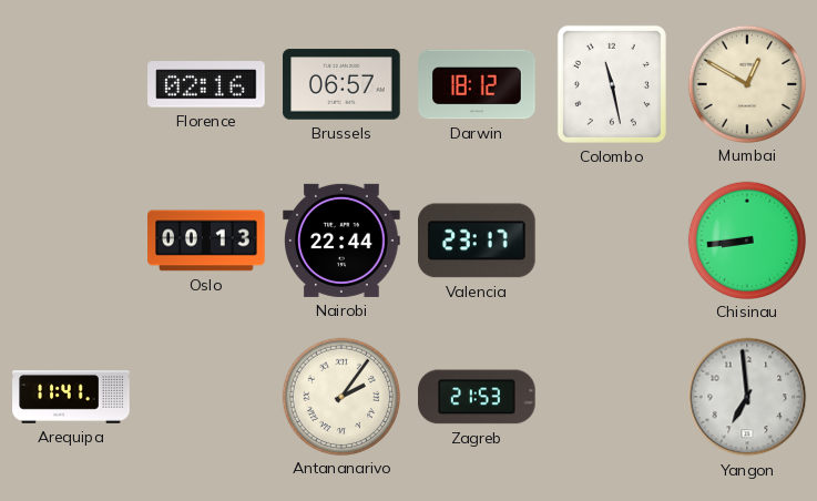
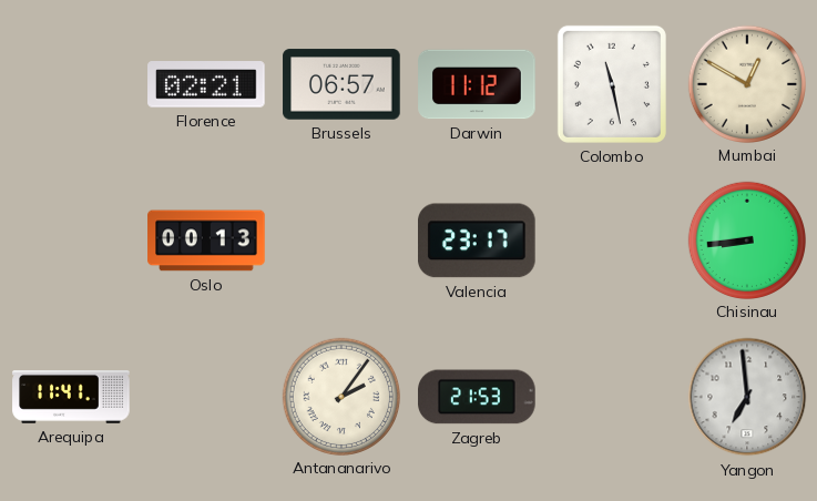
Florence: 02:16 -> 02:21 (206, 84)
Darwin: 18:12 -> 11:12 (477, 84)
Nairobi: 22:44 -> none (341, 241)
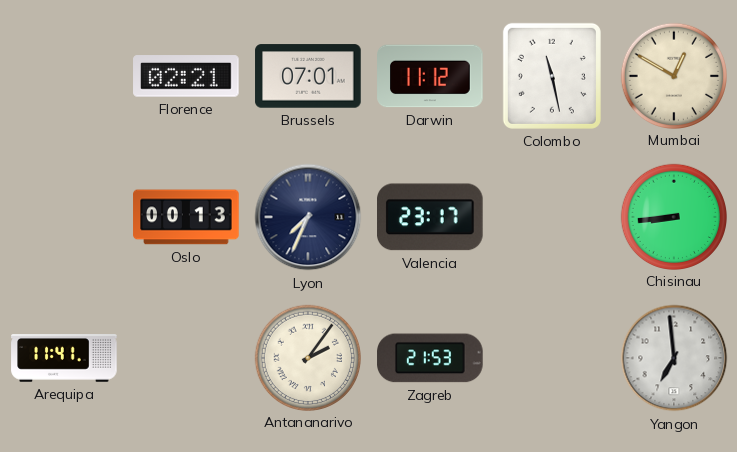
Brussels: 06:57 -> 07:01 (308, 76)
Lyon: none -> 7:34 (308, 217)
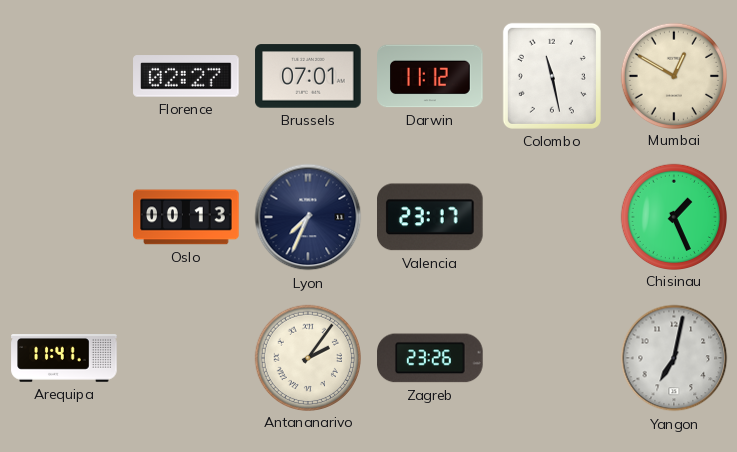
Florence: 02:21 -> 02:27 (186, 76)
Chisinau: 8:44 -> 1:26 (673, 216)
Zagreb: 21:53 -> 23:26 (430, 358)
Yangon: 6:59 -> 7:02 (674, 358)
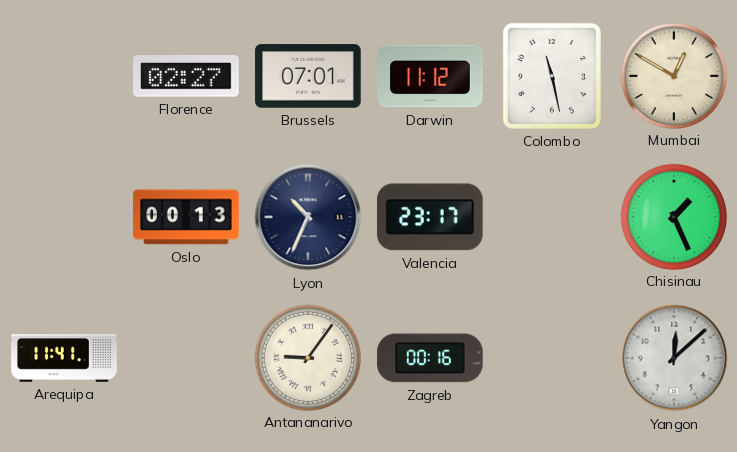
Lyon: 7:34 -> 10:34 (308, 217)
Antananarivo: 2:06 -> 9:06 (307, 357)
Zagreb: 23:26 -> 00:16 (430, 358)
Yangon: 7:02 -> 12:08 (674, 358)
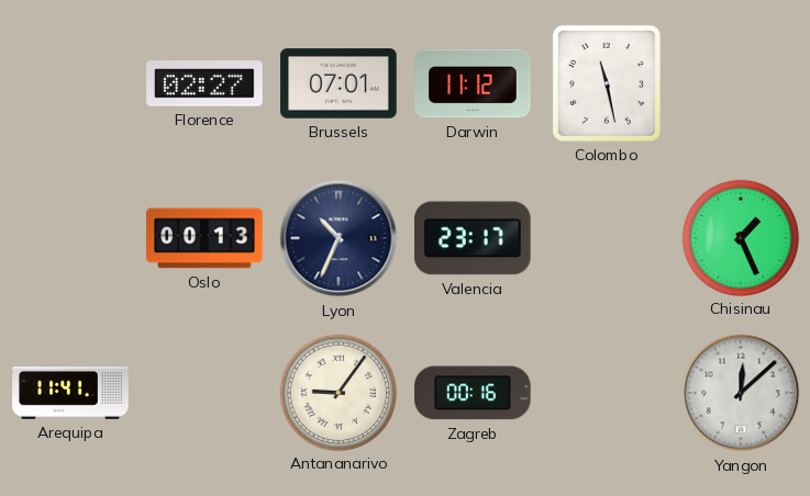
Mumbai: 12:50 -> none (673, 75)
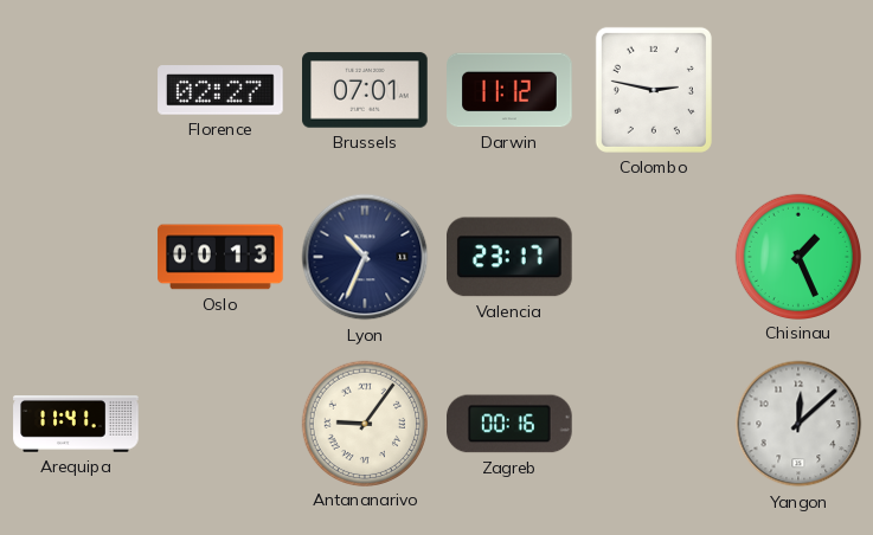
Colombo: 11:28 -> 2:47 (654, 90)
